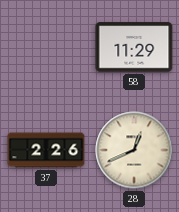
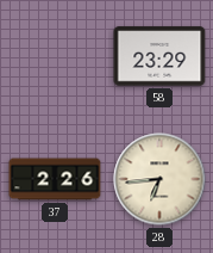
58: 11:29 -> 23:29 (159, 56)
28: 12:41 -> 6:44 (159, 179)
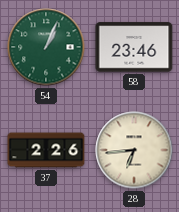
54: none -> 1:04 (46, 47)
58: 23:29 -> 23:46 (134, 47)
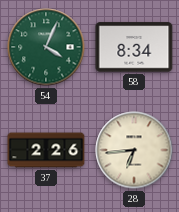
54: 1:04 -> 4:04 (46, 47)
58: 23:46 -> 8:34 (134, 47)
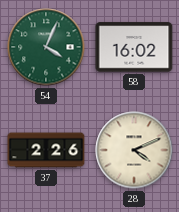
58: 8:34 -> 16:02 (134, 47)
28: 6:44 -> 4:11 (134, 150)
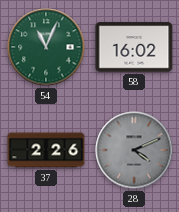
54: 4:04 -> 11:04 (46, 47)
28 dial: cream -> grey (134, 150)
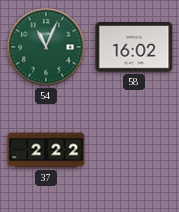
37: 2:26 -> 2:22 (46, 150)
28: 4:11 -> none (134, 150)
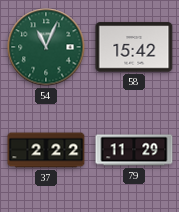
58: 16:02 -> 15:42 (134, 47)
79: none -> 11:29 (134, 150)
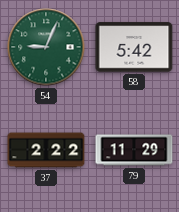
54: 11:04 -> 9:04 (46, 47)
58: 15:42 -> 5:42 (134, 47)
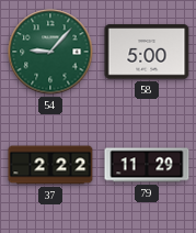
54: 9:04 -> 9:07 (50, 52)
58: 5:42 -> 5:00 (147, 52)
